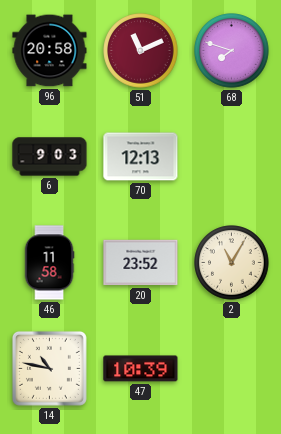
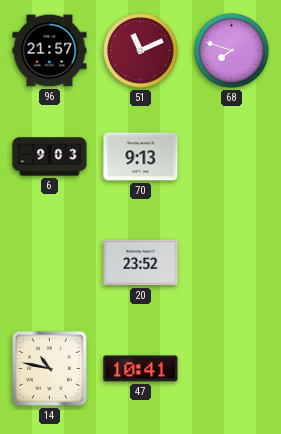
96: 20:58 -> 21:57 (50, 51)
70: 12:13 -> 9:13 (141, 157)
46: 11:58 -> none (49, 263)
2: 11:05 -> none (232, 263)
47: 10:39 -> 10:41 (141, 369)
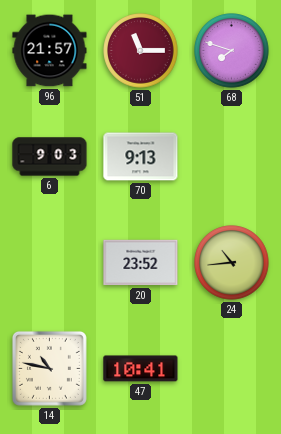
51: 11:11 -> 11:15 (141, 51)
24: none -> 10:44 (232, 263)
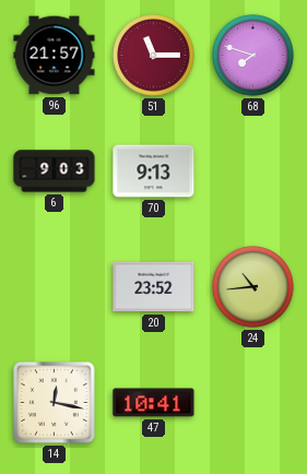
14: 10:47 -> 12:17 (54, 402)
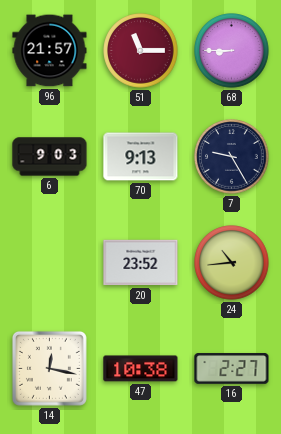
68: 7:48 -> 8:45 (232, 51)
7: none -> 9:25 (232, 157)
47: 10:41 -> 10:38 (141, 369)
16: none -> 2:27 (232, 369)
